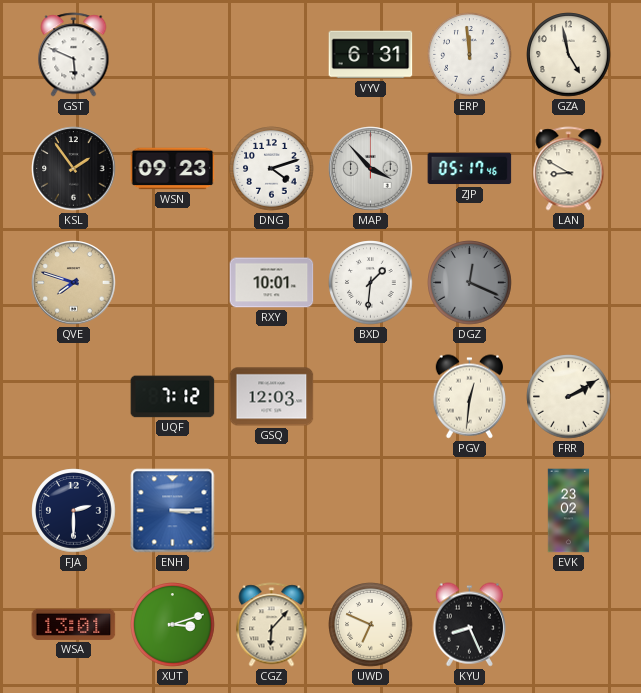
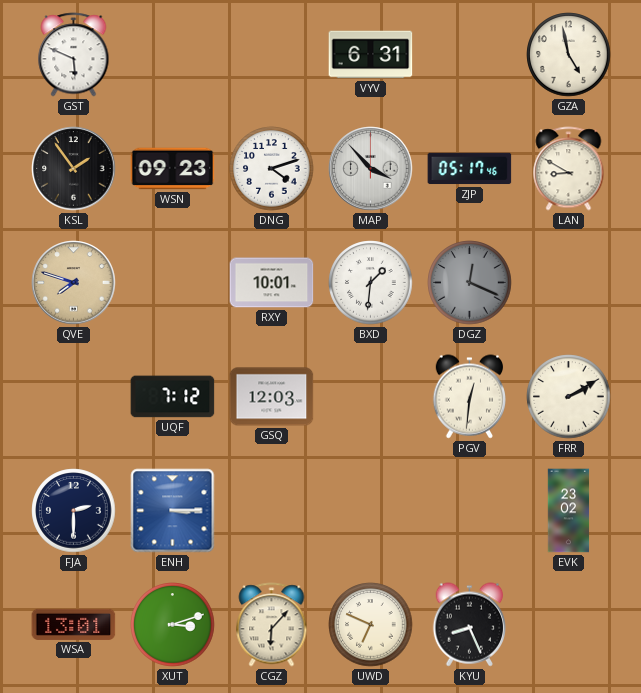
ERP: 11:59 -> none (470, 55)
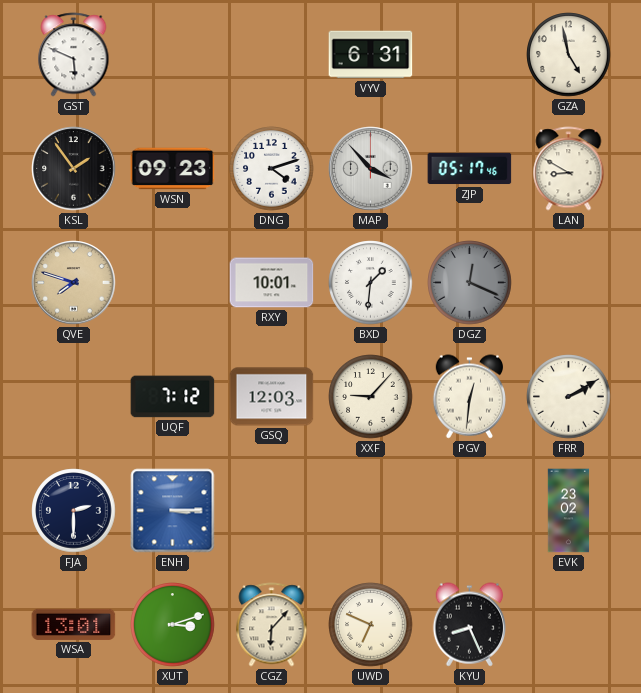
XXF: none -> 9:07 (371, 397)
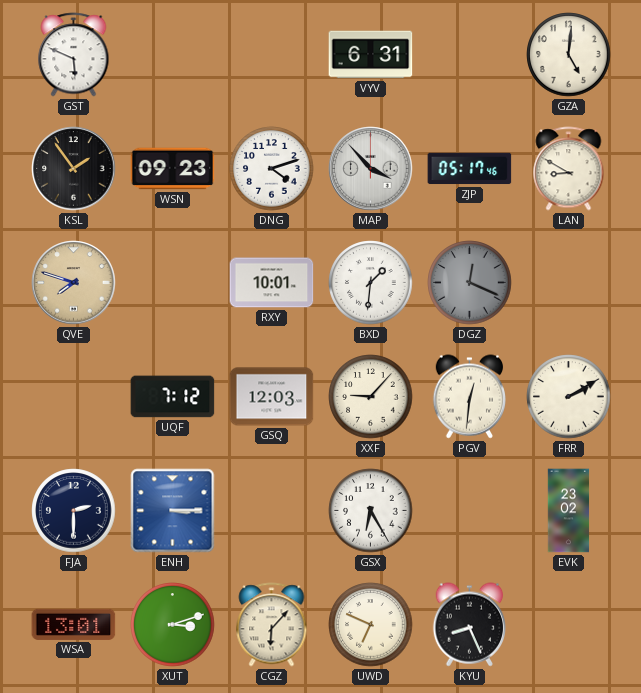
GZA: 4:58 -> 5:01 (569, 55)
GSX: none -> 6:25 (371, 511)
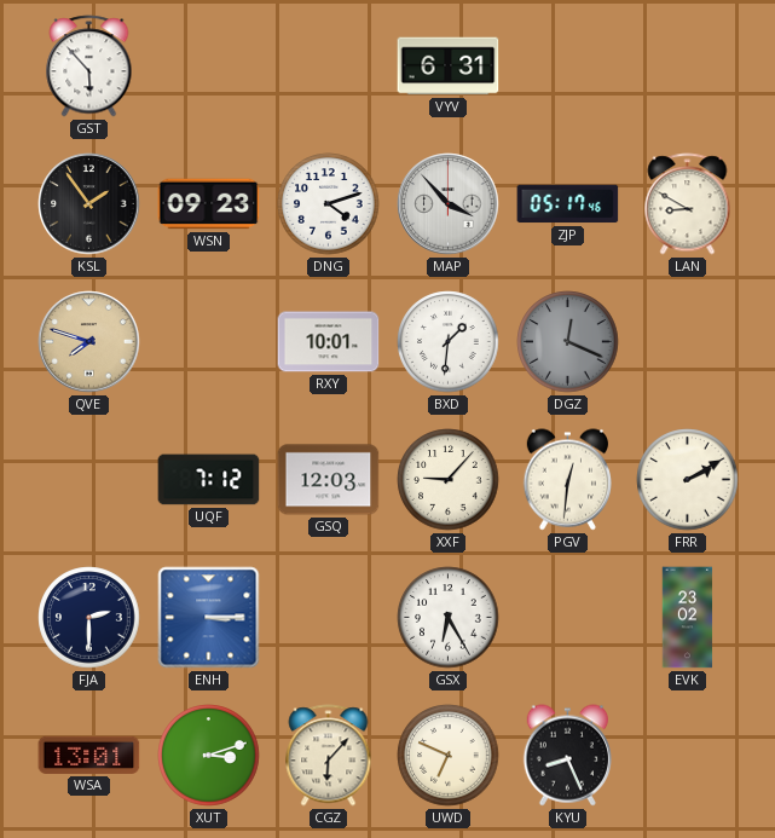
GST: 5:49 -> 5:53 (89, 67)
GZA: 5:01 -> none (569, 55)
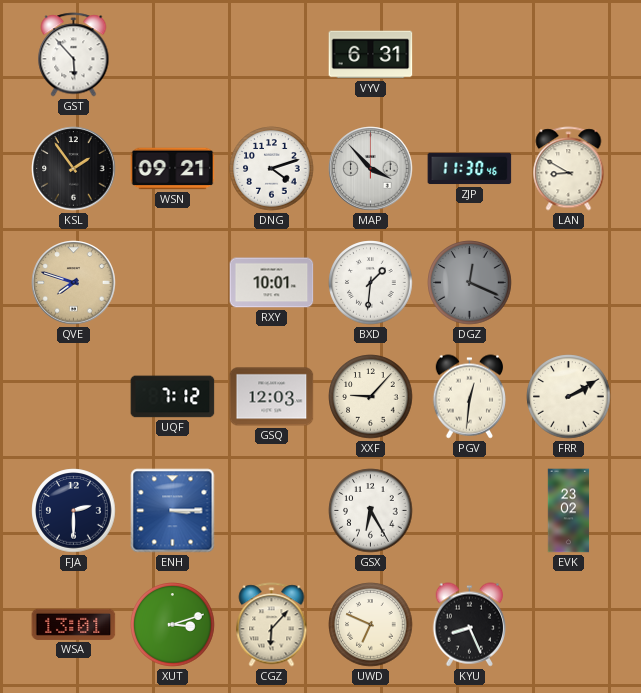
WSN: 09:23 -> 09:21 (173, 169)
ZJP: 05:17 -> 11:30 (470, 169)
